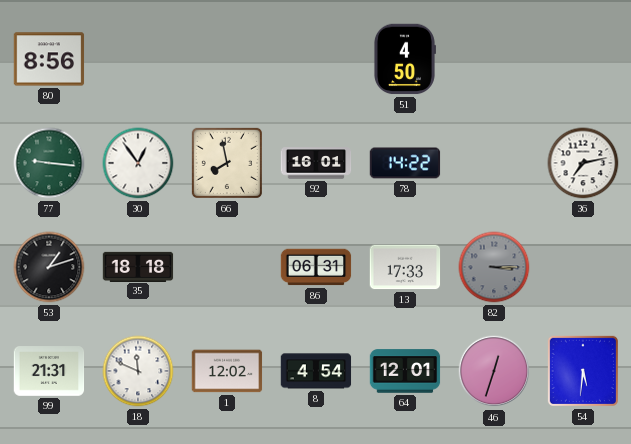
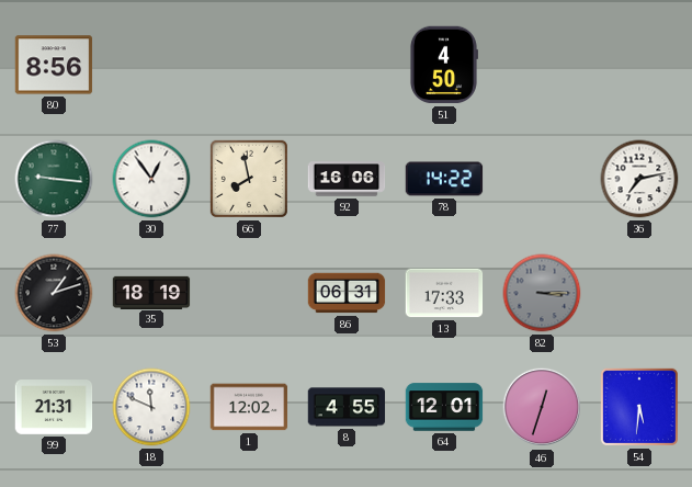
92: 16:01 -> 16:06 (347, 179)
35: 18:18 -> 18:19 (151, 292)
8: 4:54 -> 4:55 (347, 407)
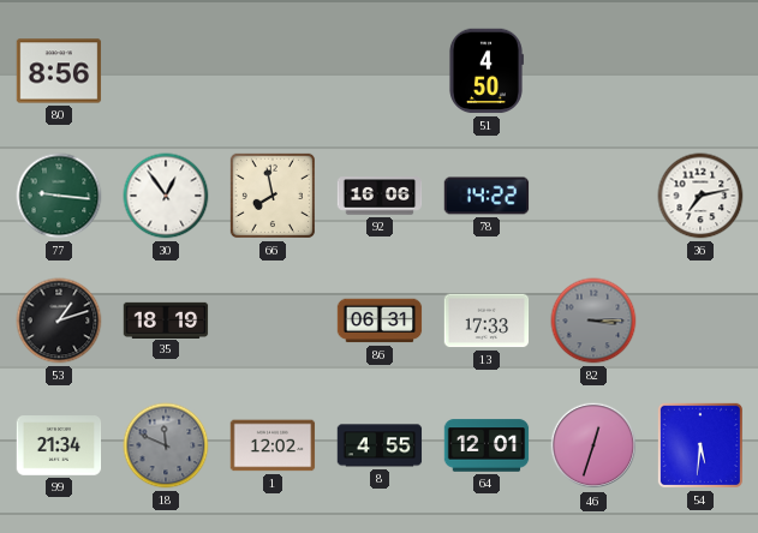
99: 21:31 -> 21:34 (59, 445)
18 dial: white -> grey (166, 445)
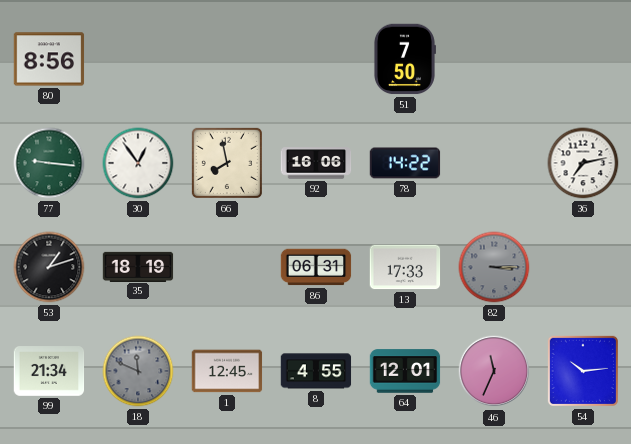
51: 4:50 -> 7:50 (404, 59)
1: 12:02 -> 12:45 (227, 371)
46: 12:33 -> 11:34 (494, 371)
54: 5:31 -> 10:14 (583, 371)
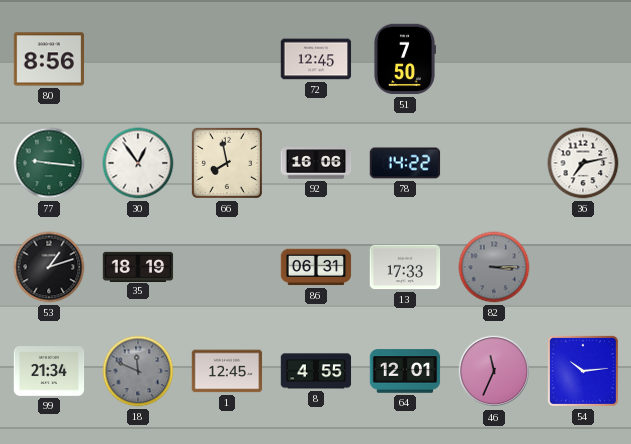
72: none -> 12:45 (316, 59)
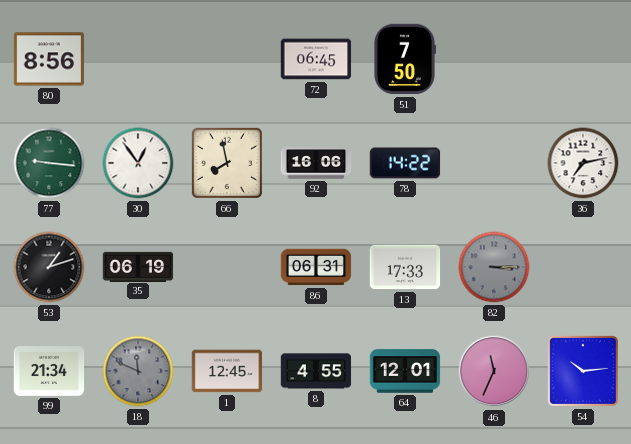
72: 12:45 -> 06:45 (316, 59)
35: 18:19 -> 06:19 (138, 266)
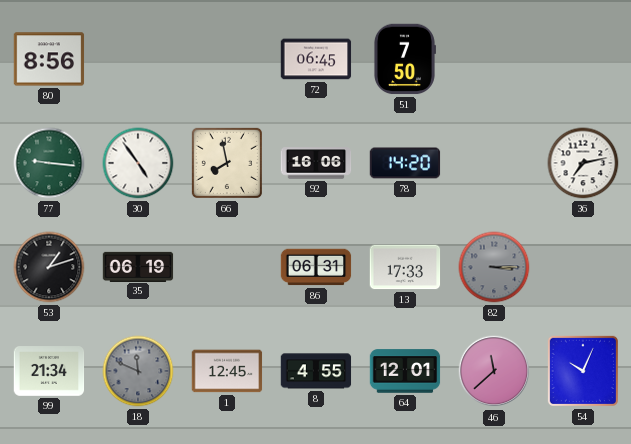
30: 12:54 -> 4:54 (138, 163)
78: 14:22 -> 14:20 (405, 163)
46: 11:34 -> 11:38 (494, 371)
54: 10:14 -> 10:04 (583, 371)
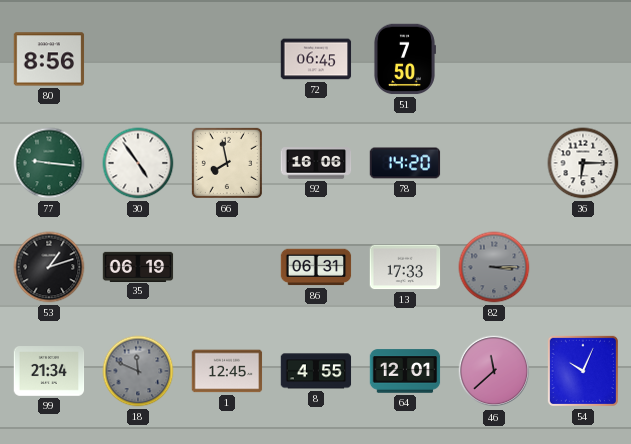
36: 7:13 -> 6:15 (583, 163)
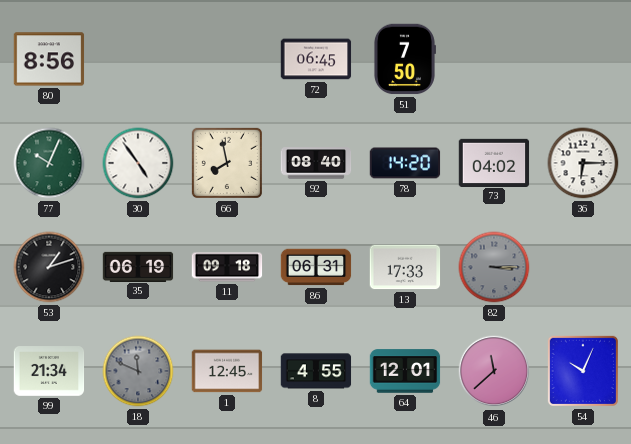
77: 9:16 -> 10:04 (49, 163)
92: 16:06 -> 08:40 (316, 163)
73: none -> 04:02 (494, 162)
11: none -> 09:18 (227, 267)
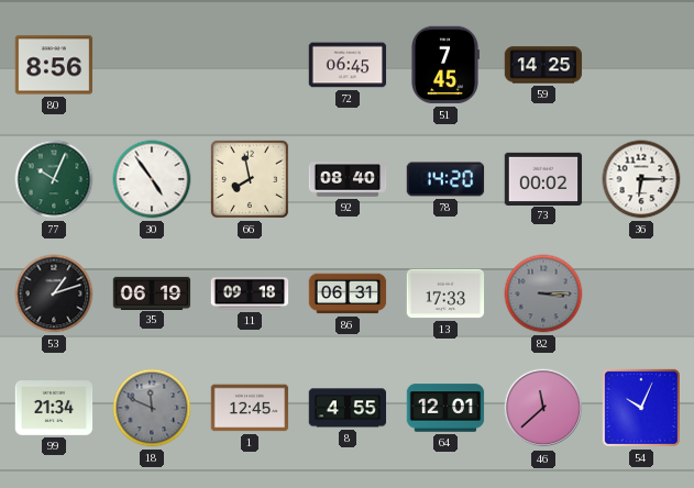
51: 7:50 -> 7:45 (444, 65)
59: none -> 14:25 (543, 65)
73: 04:02 -> 00:02 (543, 178)
